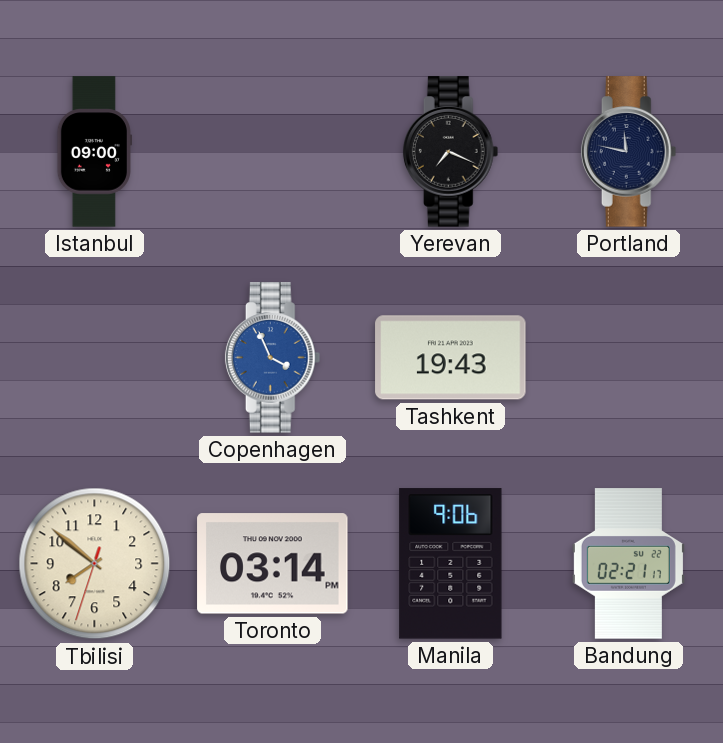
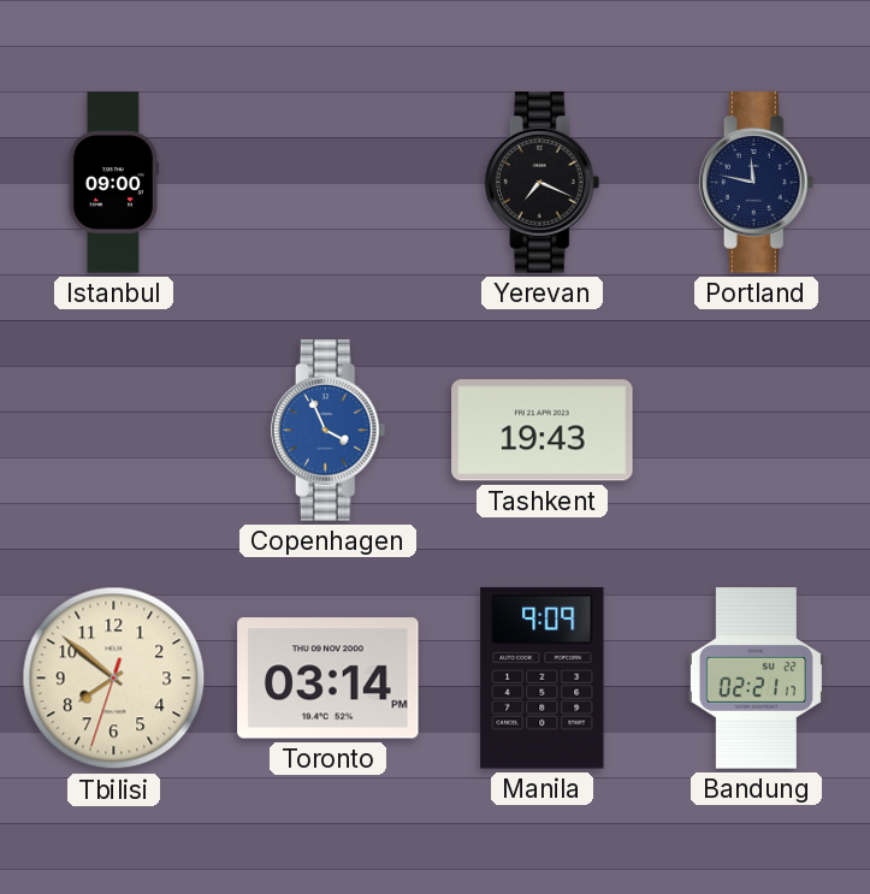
Manila: 9:06 -> 9:09 (543, 679)
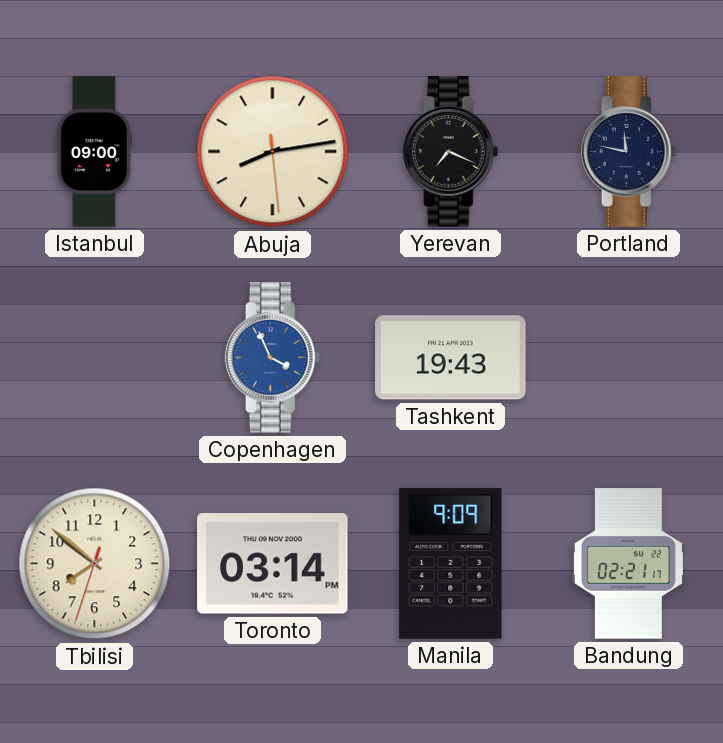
Abuja: none -> 8:13 (273, 152)
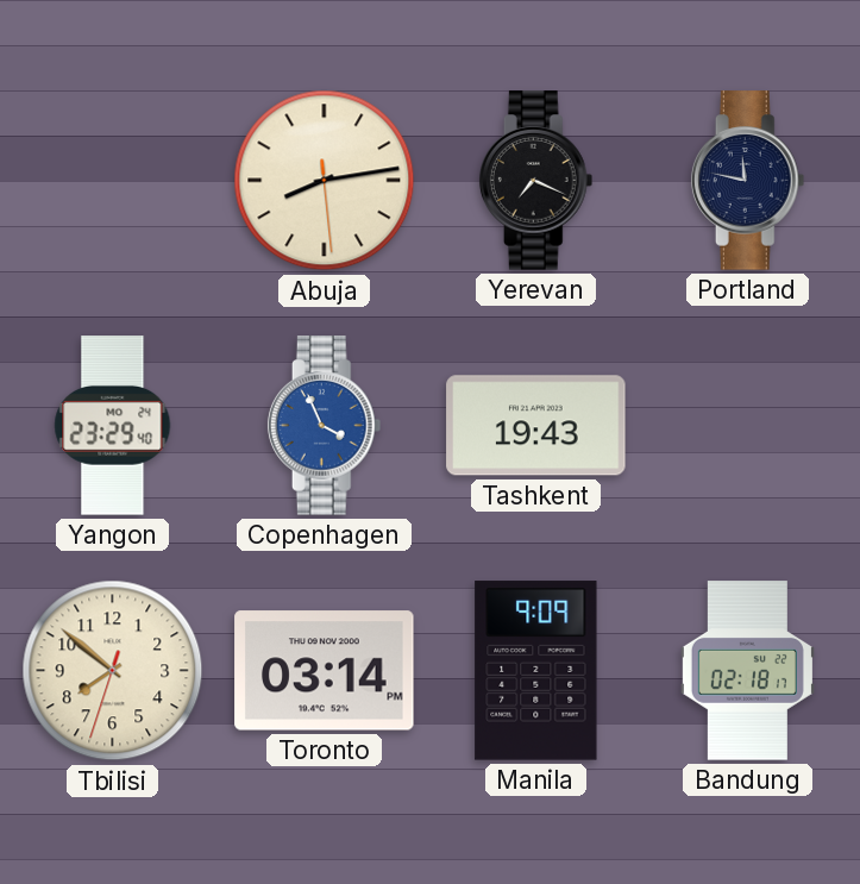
Istanbul: 09:00 -> none (94, 152)
Yangon: none -> 23:29 (113, 426)
Bandung: 02:21 -> 02:18 (747, 671)
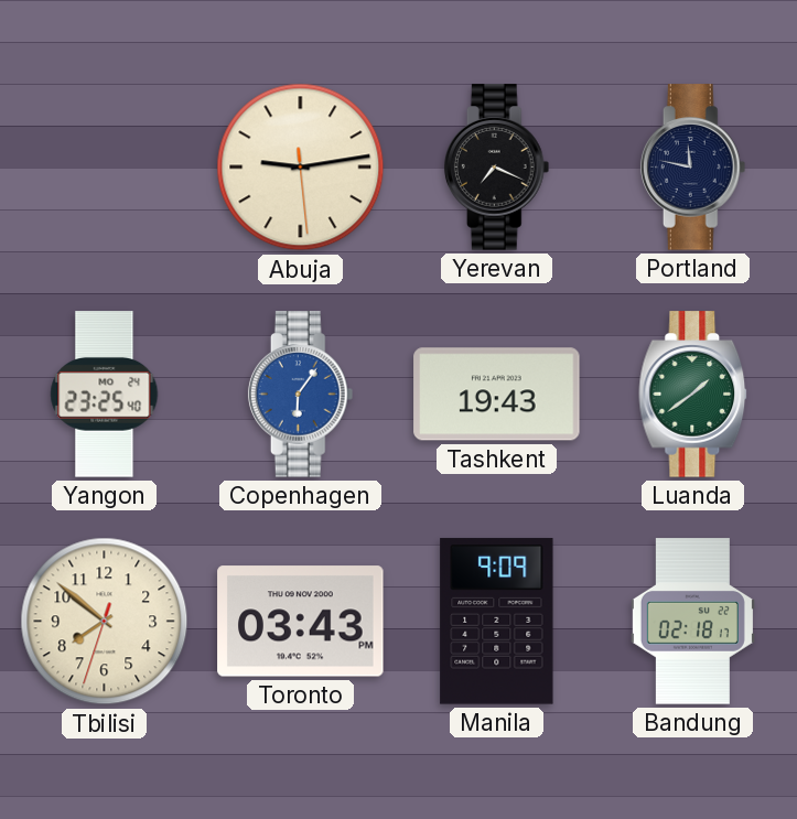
Abuja: 8:13 -> 9:13 (301, 168)
Yangon: 23:29 -> 23:25 (105, 395)
Copenhagen: 3:56 -> 6:06 (301, 395)
Luanda: none -> 1:39 (693, 395)
Toronto: 03:14 -> 03:43 (301, 622)
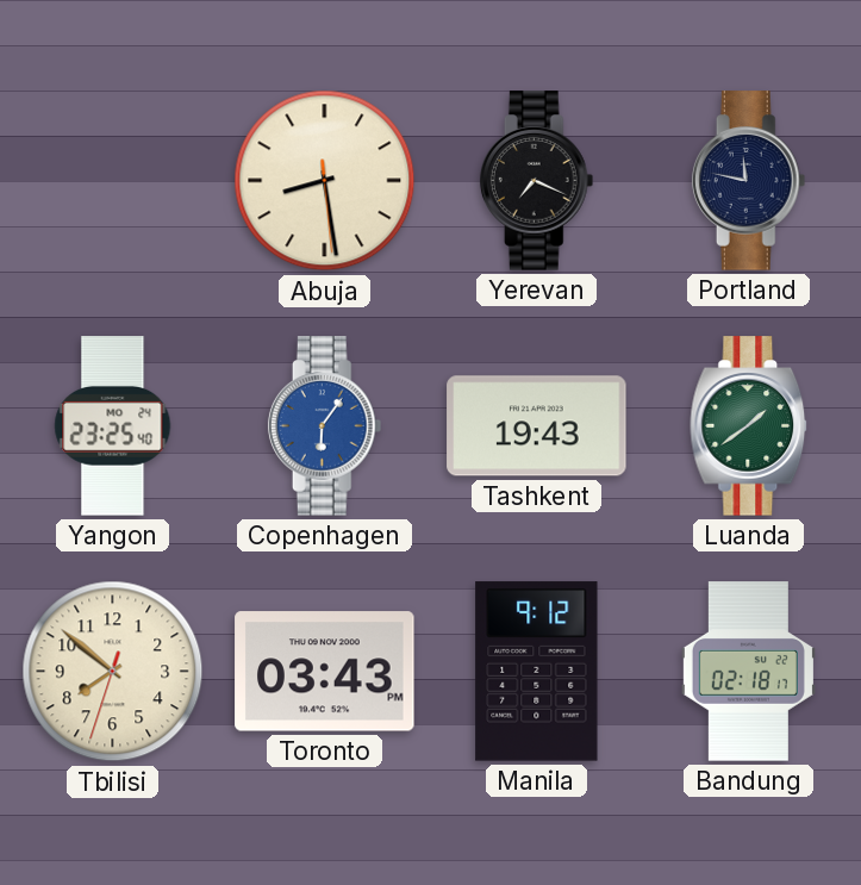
Abuja: 9:13 -> 8:28 (325, 181)
Manila: 9:09 -> 9:12 (537, 672)
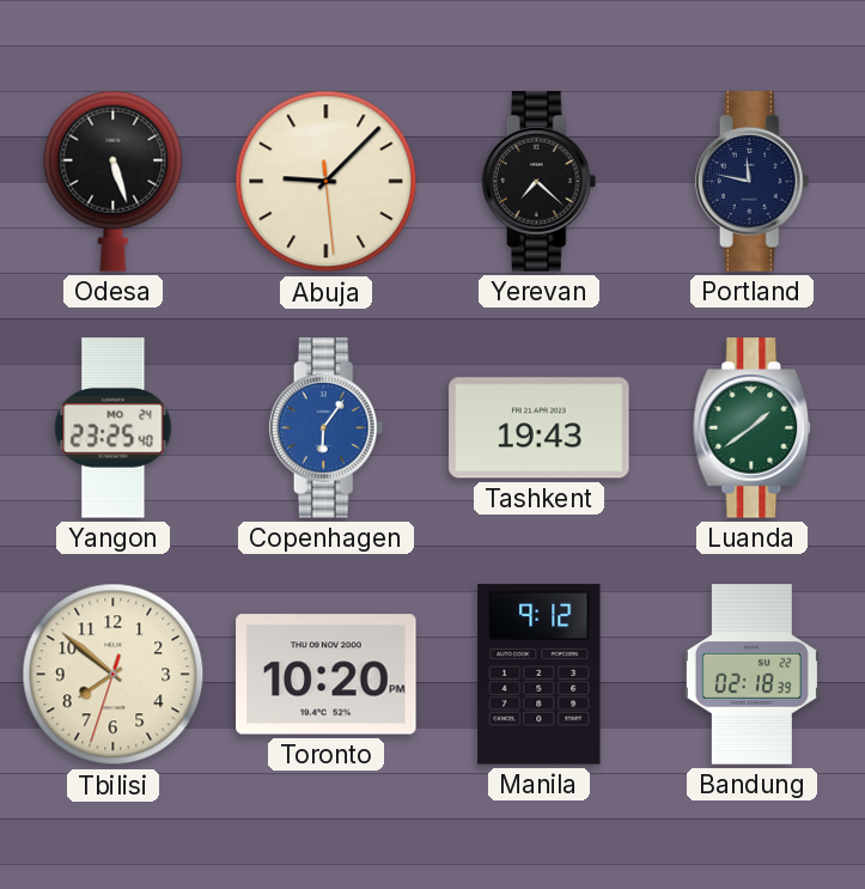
Odesa: none -> 5:27 (114, 181)
Abuja: 8:28 -> 9:07 (327, 182)
Yerevan: 7:19 -> 7:22 (540, 182)
Toronto: 03:43 -> 10:20 (327, 675)
Bandung: 02:18:17 -> 02:18:39 (751, 675)
